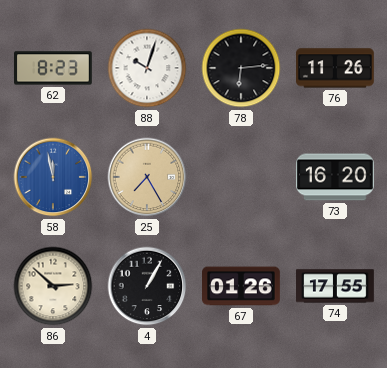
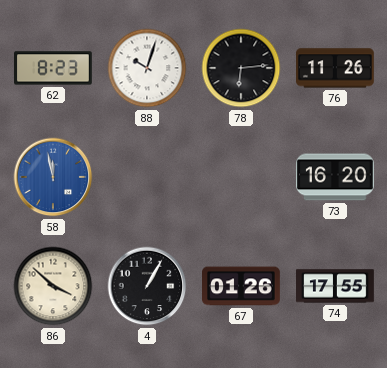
25: 7:25 -> none (147, 177)
86: 2:52 -> 3:52 (53, 286)
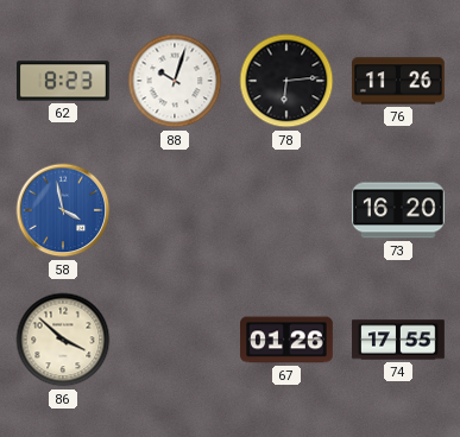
58: 11:58 -> 3:58 (63, 210)
4: 1:05 -> none (147, 286)
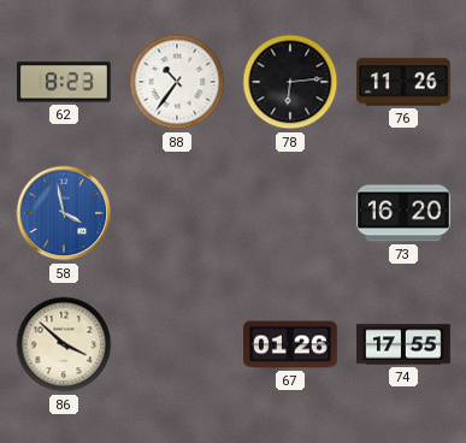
88: 10:03 -> 10:36 (177, 82)
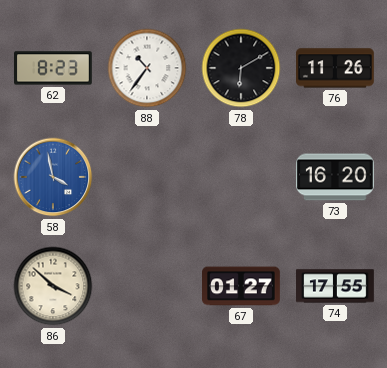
78: 6:14 -> 6:10 (241, 68)
67: 01:26 -> 01:27 (242, 286)
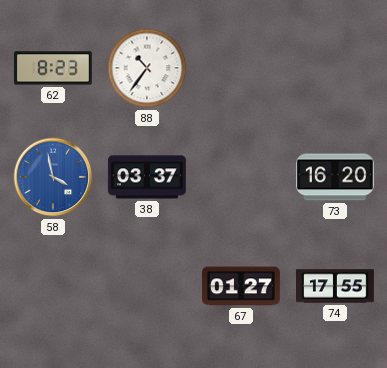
78: 6:10 -> none (241, 68)
76: 11:26 -> none (336, 68)
38: none -> 03:37 (148, 177)
86: 3:52 -> none (53, 286)
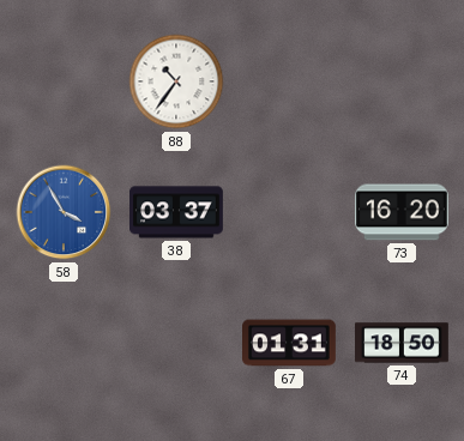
62: 8:23 -> none (54, 68)
58: 3:58 -> 3:55 (64, 212)
67: 01:27 -> 01:31 (290, 343)
74: 17:55 -> 18:50 (403, 343)
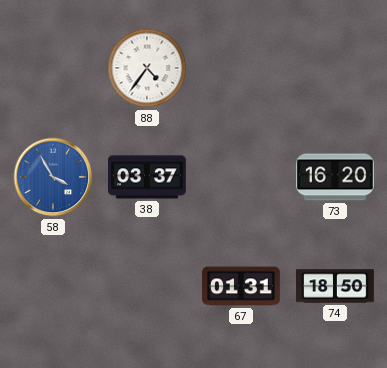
88: 10:36 -> 4:36 (147, 68)
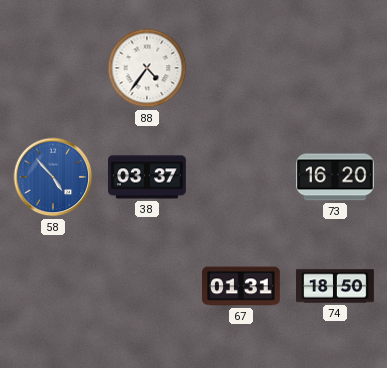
58: 3:55 -> 4:53 (53, 177)
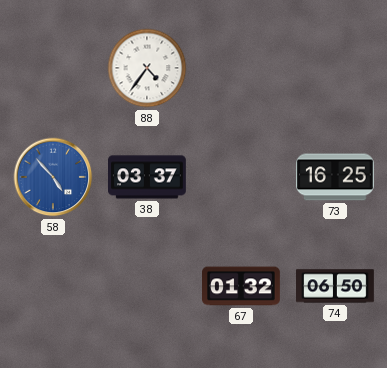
73: 16:20 -> 16:25 (336, 177)
67: 01:31 -> 01:32 (242, 286)
74: 18:50 -> 06:50 (336, 286)
